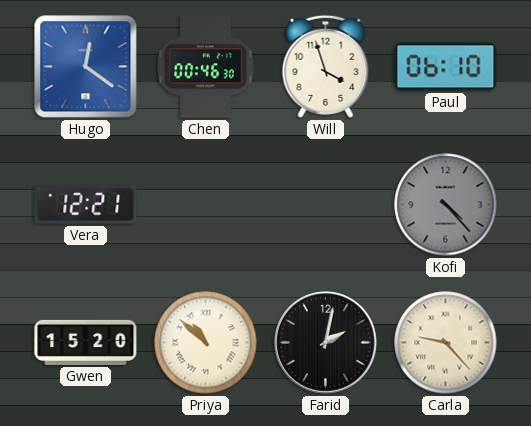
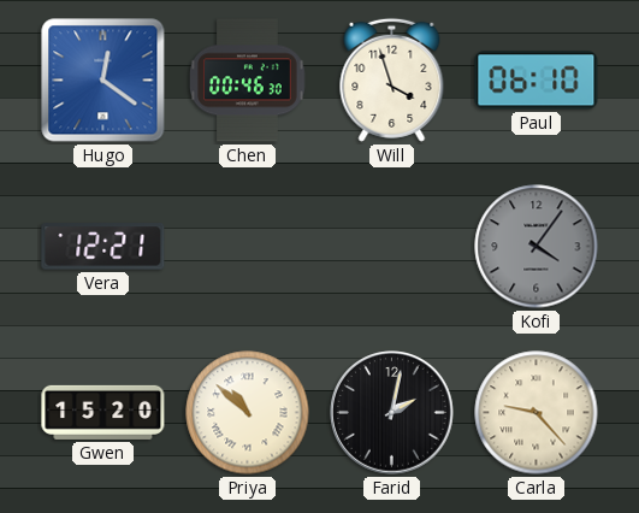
Kofi: 4:23 -> 4:06 (537, 247)
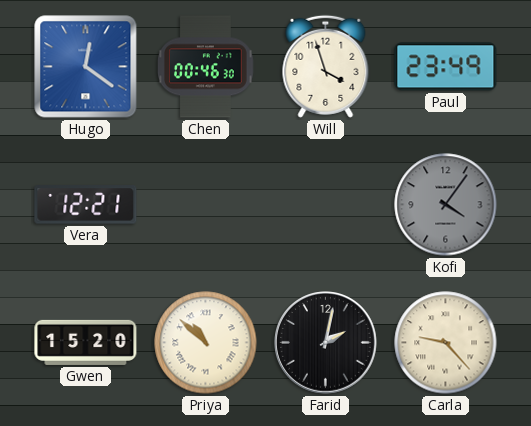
Paul: 06:10 -> 23:49 (446, 67)
